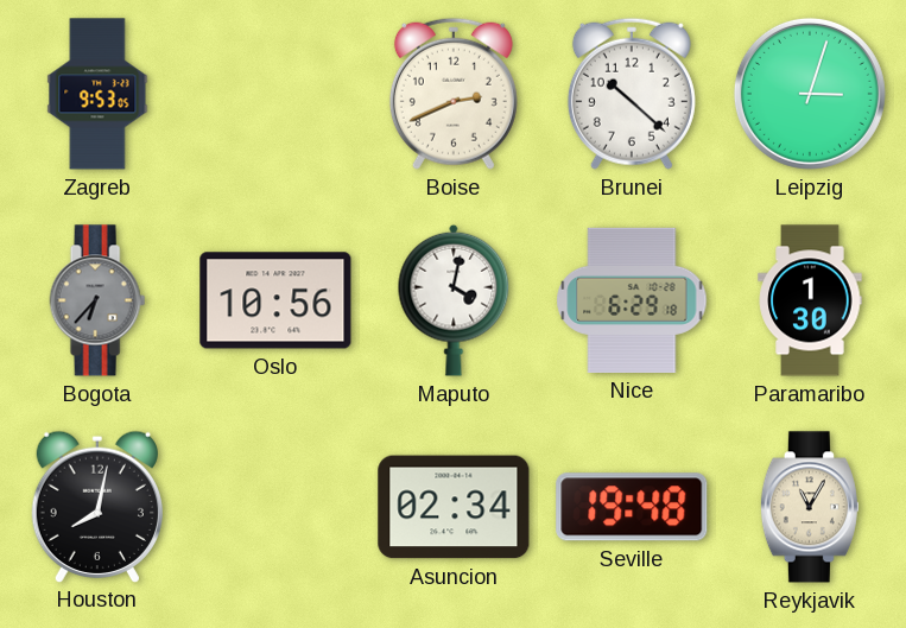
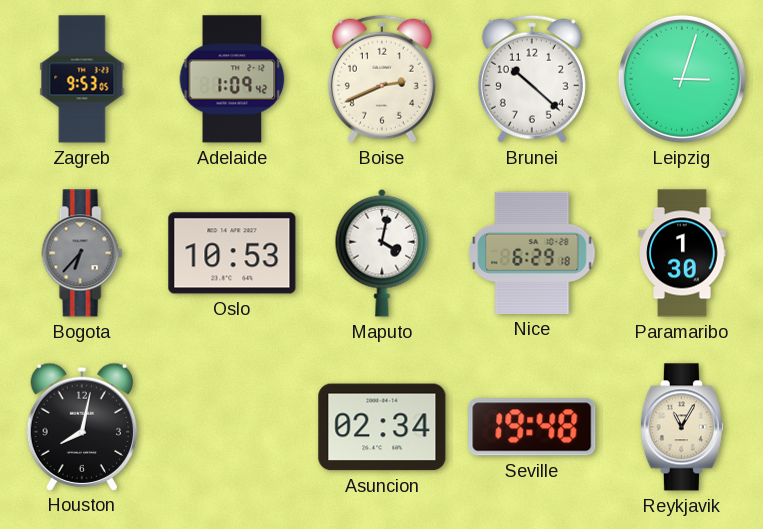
Adelaide: none -> 1:09 (232, 79)
Oslo: 10:56 -> 10:53 (232, 253)
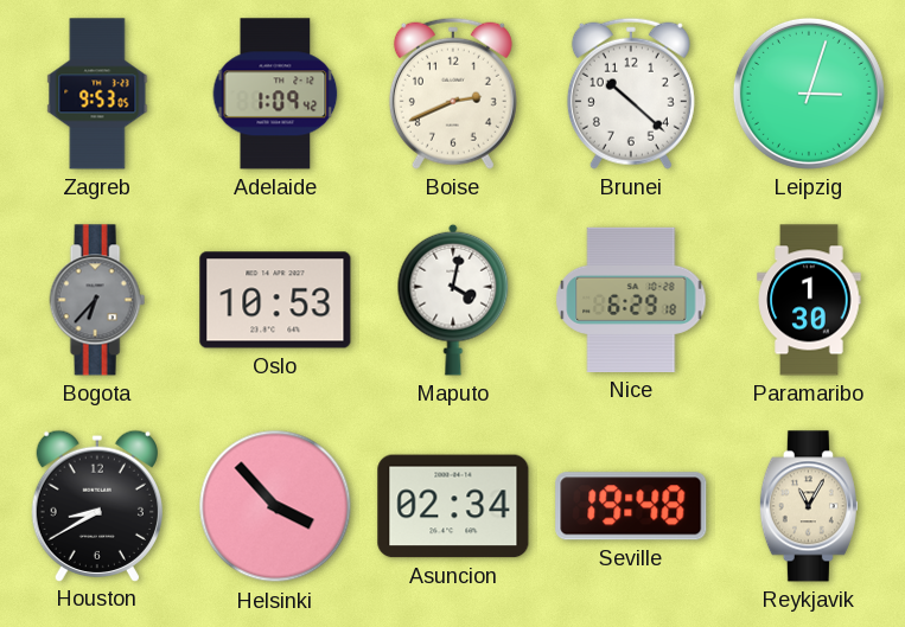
Houston: 8:02 -> 8:40 (96, 505)
Helsinki: none -> 3:53 (275, 506)
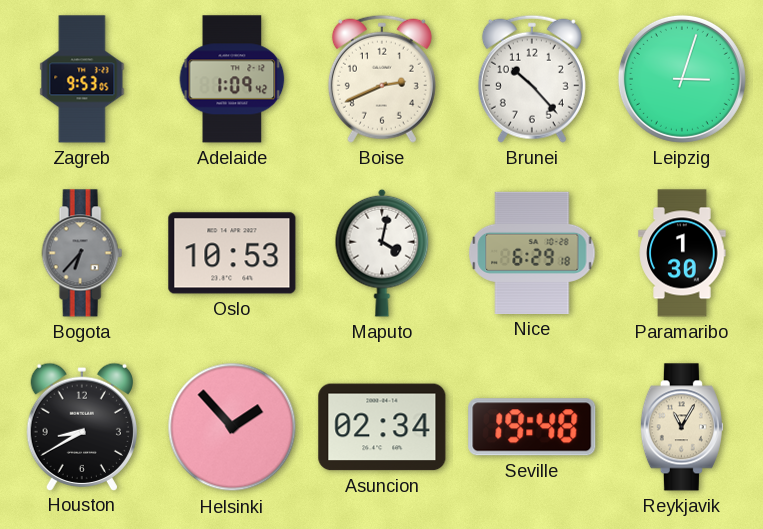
Brunei: 10:22 -> 10:23 (532, 79)
Helsinki: 3:53 -> 1:53 (232, 427)
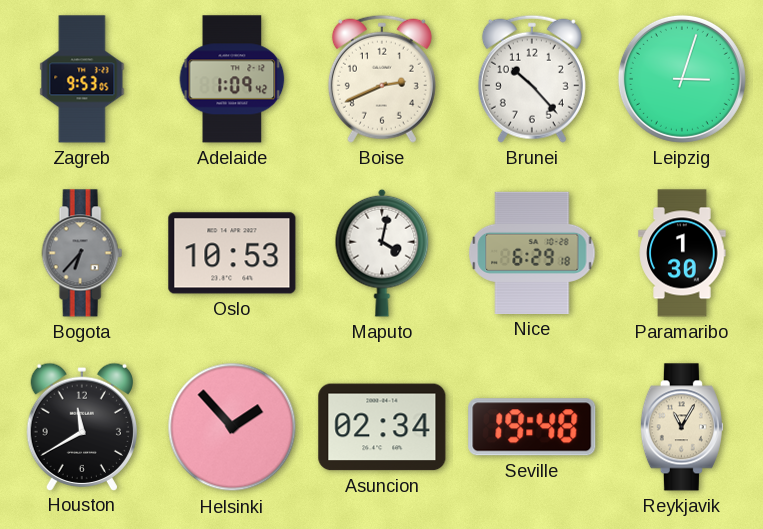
Houston: 8:40 -> 11:40 (81, 426)
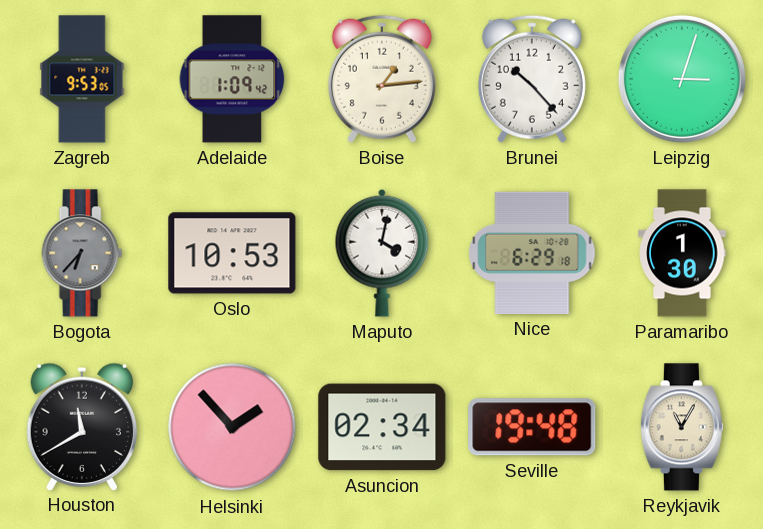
Boise: 2:41 -> 1:14 (382, 79)
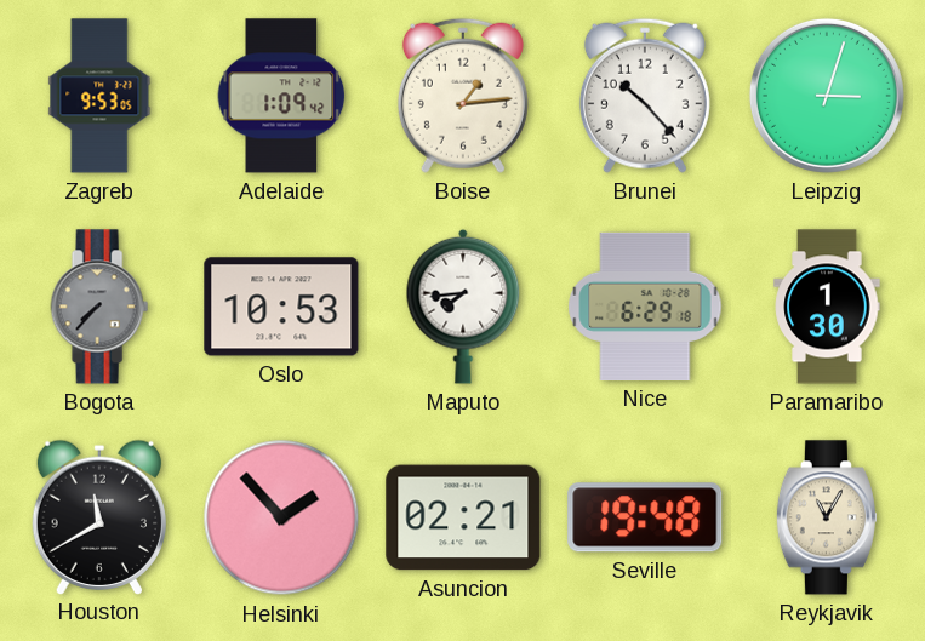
Bogota: 6:37 -> 7:37 (99, 307)
Maputo: 4:02 -> 7:44 (463, 307)
Asuncion: 02:34 -> 02:21 (463, 517)
